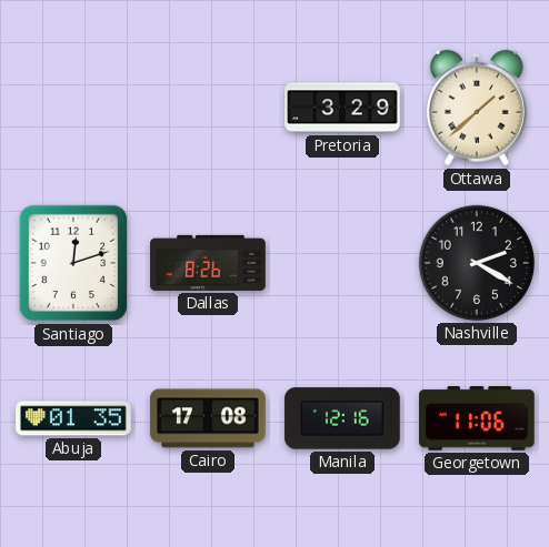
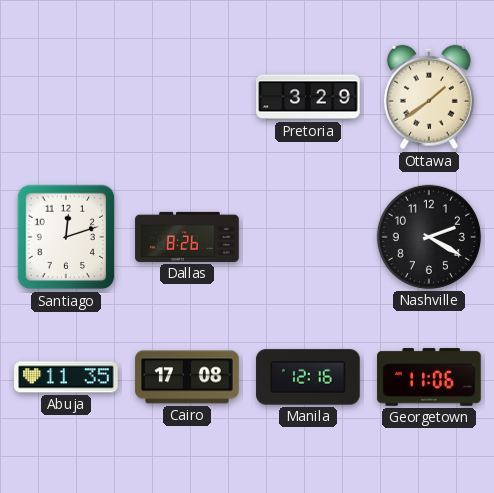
Ottawa: 1:38 -> 1:39 (429, 97)
Abuja: 01:35 -> 11:35 (66, 377)
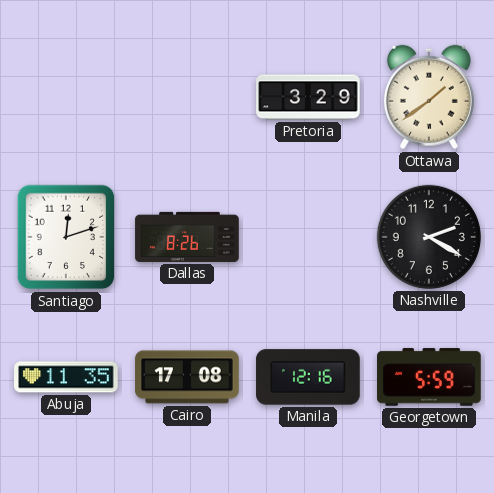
Georgetown: 11:06 -> 5:59 (429, 377)
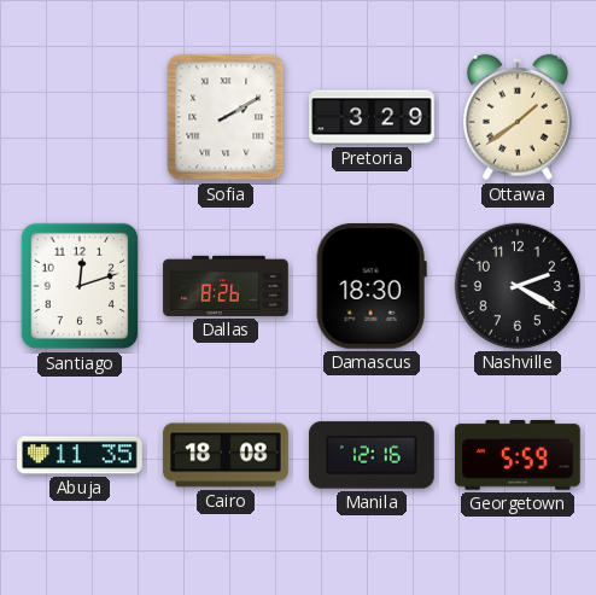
Sofia: none -> 2:10 (226, 117)
Damascus: none -> 18:30 (372, 287)
Cairo: 17:08 -> 18:08 (226, 455)
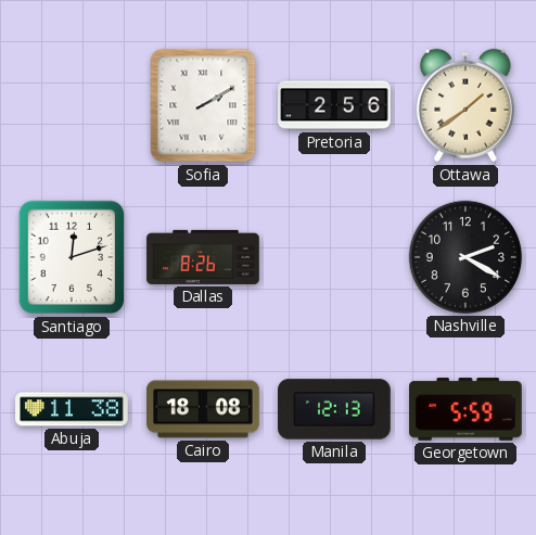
Pretoria: 3:29 -> 2:56 (334, 105)
Damascus: 18:30 -> none (372, 287)
Abuja: 11:35 -> 11:38 (72, 409)
Manila: 12:16 -> 12:13 (334, 409)
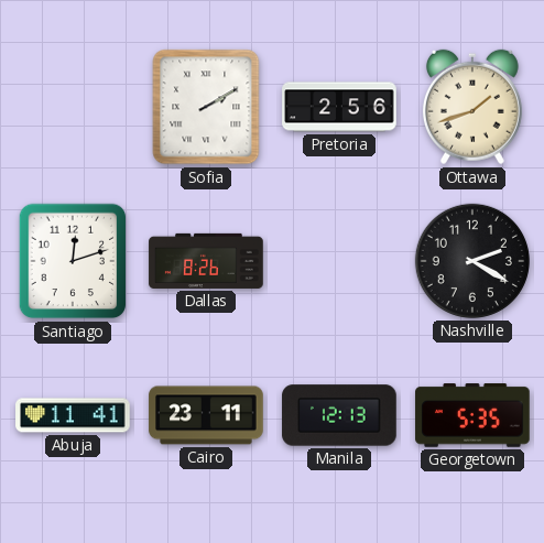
Ottawa: 1:39 -> 1:42 (472, 107)
Abuja: 11:38 -> 11:41 (73, 415)
Cairo: 18:08 -> 23:11 (206, 415)
Georgetown: 5:59 -> 5:35 (472, 415)
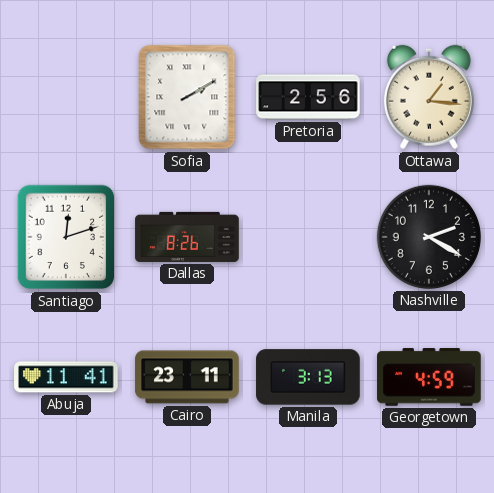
Ottawa: 1:42 -> 1:16 (429, 97)
Manila: 12:13 -> 3:13 (308, 377)
Georgetown: 5:35 -> 4:59 (429, 377)
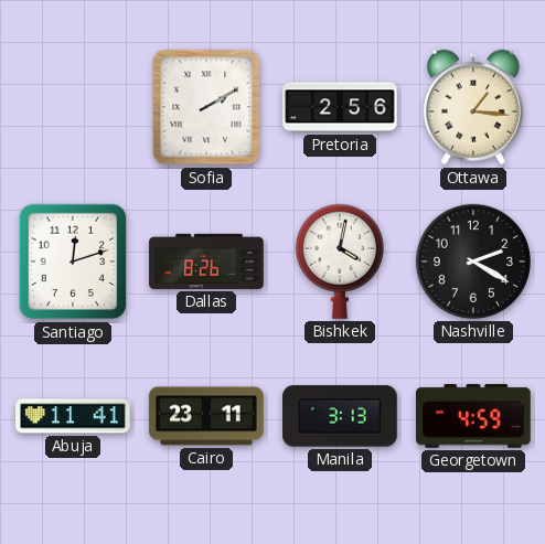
Bishkek: none -> 4:02 (340, 262)
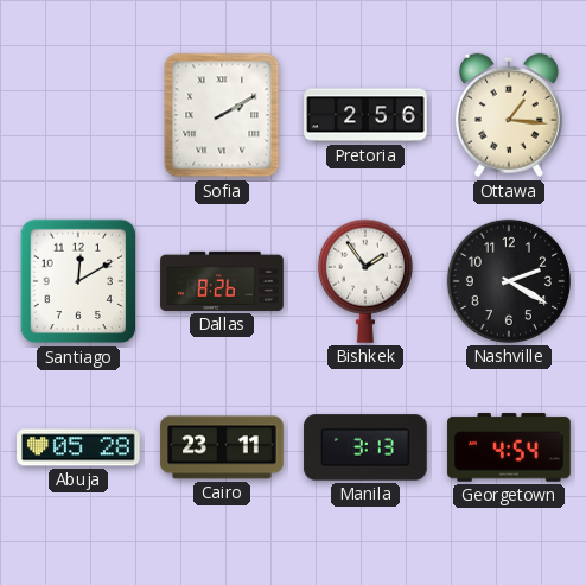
Santiago: 12:12 -> 12:10 (78, 281)
Bishkek: 4:02 -> 1:54 (365, 281)
Abuja: 11:41 -> 05:28 (78, 447)
Georgetown: 4:59 -> 4:54 (509, 447)
